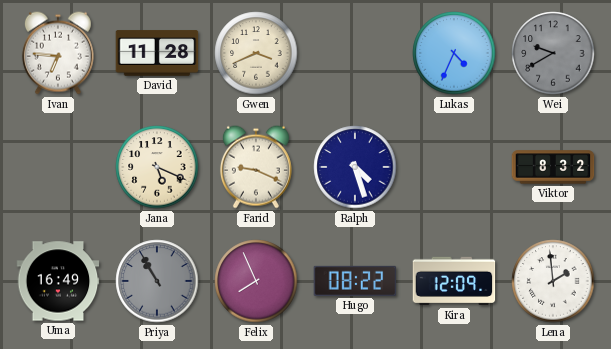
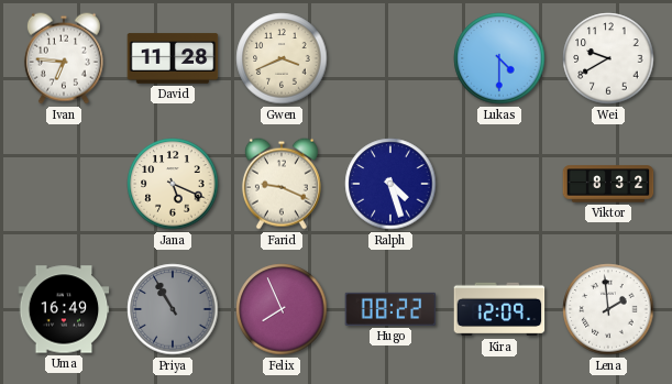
Lukas: 4:34 -> 4:30 (499, 58)
Wei dial: grey -> white (608, 58)
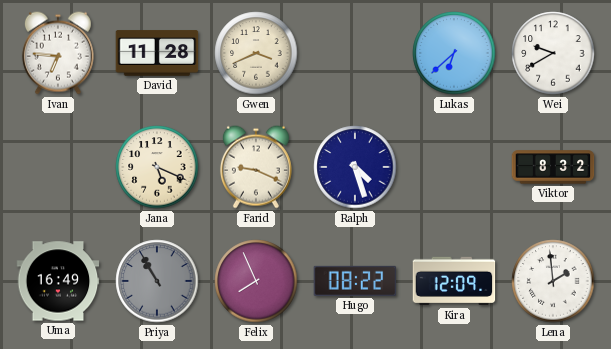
Lukas: 4:30 -> 6:38 (454, 53)
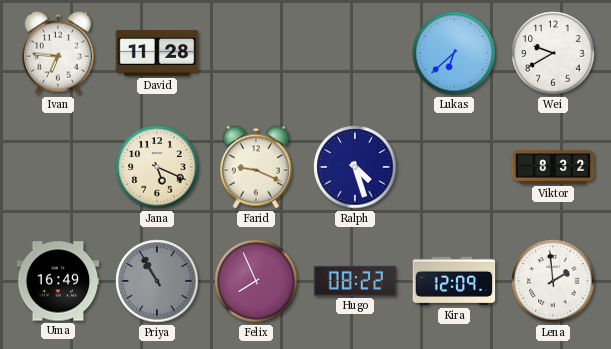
Gwen: 3:41 -> none (256, 53)
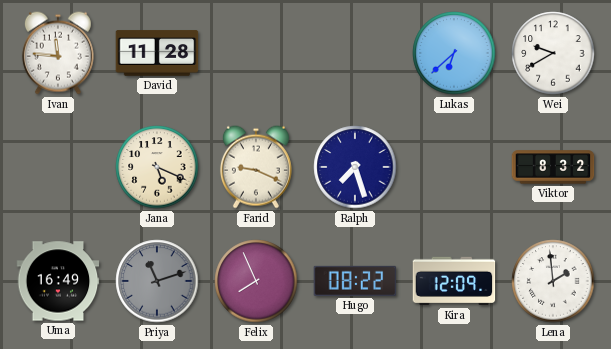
Ivan: 6:46 -> 11:46 (58, 53)
Ralph: 4:27 -> 7:27 (355, 167)
Priya: 10:55 -> 11:12 (157, 281)
